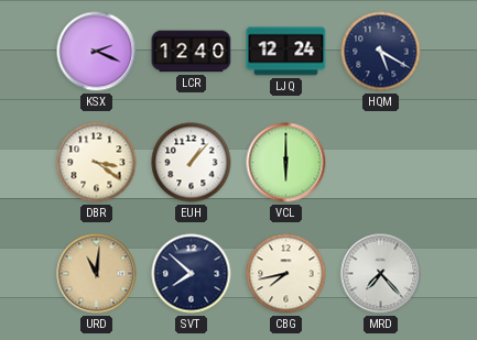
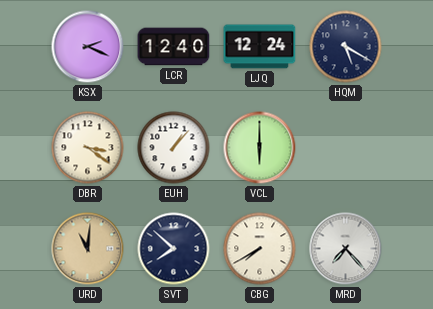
CBG: 7:43 -> 7:40 (260, 249)
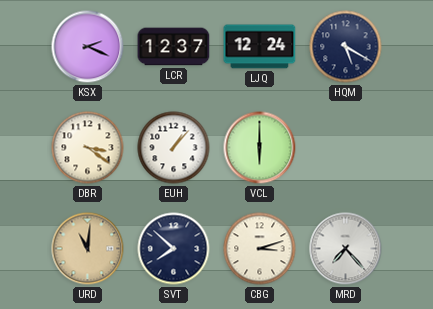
LCR: 12:40 -> 12:37 (174, 47)
CBG: 7:40 -> 3:12 (260, 249)
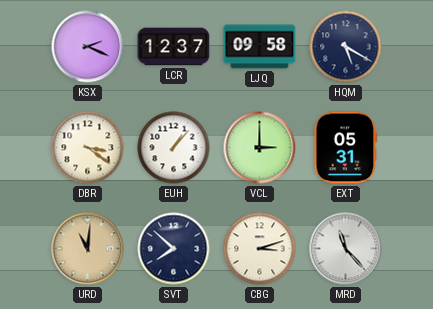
LJQ: 12:24 -> 09:58 (260, 47)
VCL: 6:00 -> 3:00 (260, 148)
EXT: none -> 05:31 (346, 148)
MRD: 7:23 -> 11:23 (346, 249)
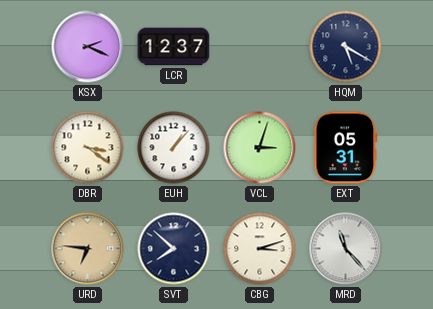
LJQ: 09:58 -> none (260, 47)
VCL: 3:00 -> 3:03 (260, 148)
URD: 11:01 -> 6:46 (88, 249)
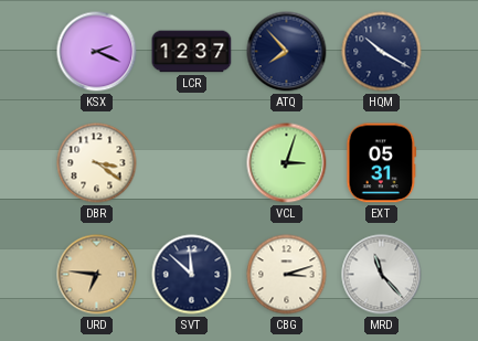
ATQ: none -> 7:53 (287, 52)
HQM: 5:20 -> 10:20 (382, 52)
EUH: 1:07 -> none (174, 148)
SVT: 7:52 -> 11:52 (192, 275)
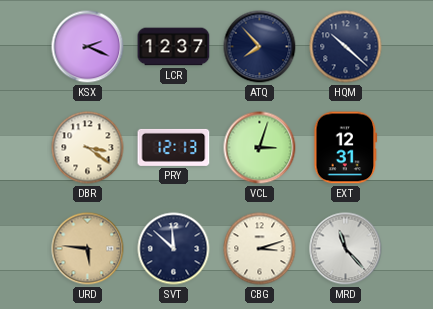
HQM: 10:20 -> 10:22 (346, 47)
PRY: none -> 12:13 (174, 147)
EXT: 05:31 -> 12:31 (346, 148)
URD: 6:46 -> 5:46 (88, 249)
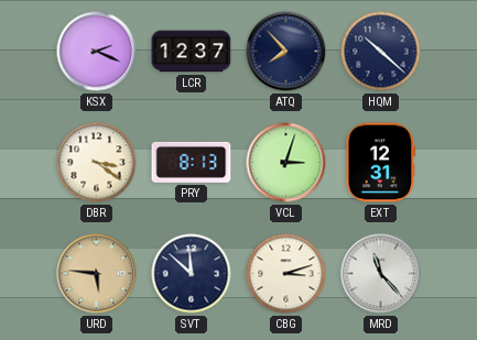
PRY: 12:13 -> 8:13 (192, 162)
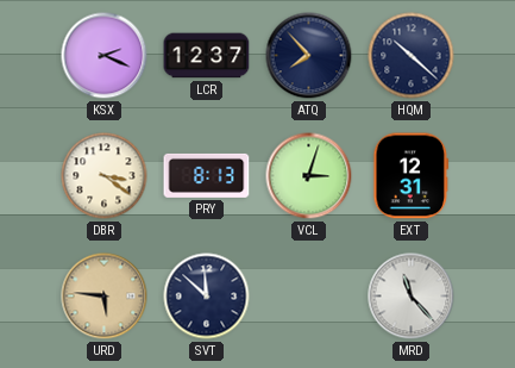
CBG: 3:12 -> none (286, 274)
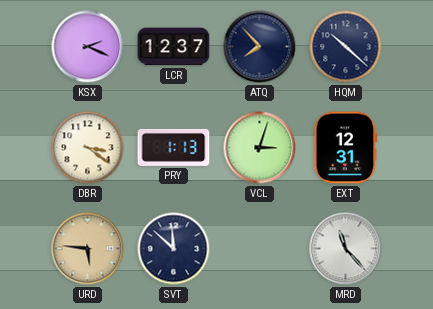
PRY: 8:13 -> 1:13 (174, 147)
